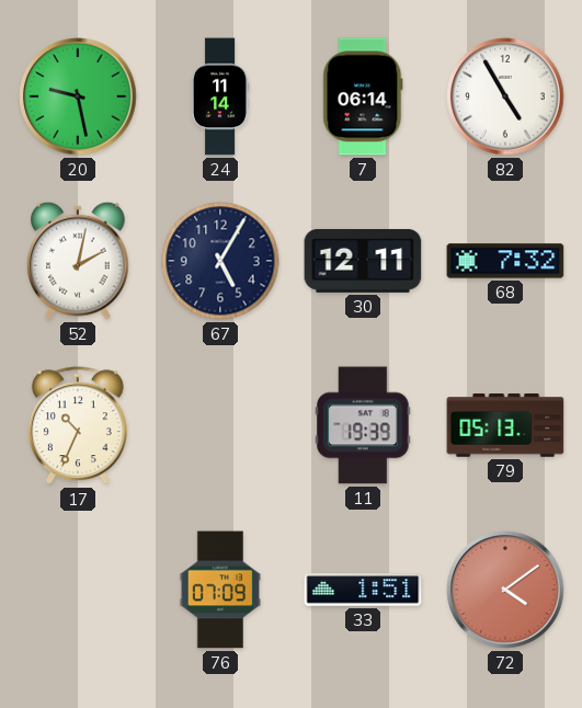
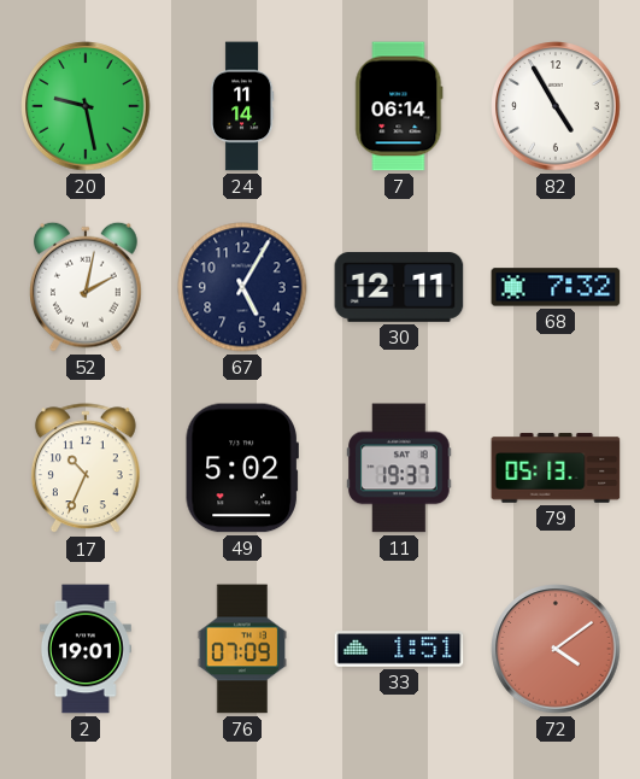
49: none -> 5:02 (242, 468)
11: 19:39 -> 19:37 (399, 468)
2: none -> 19:01 (86, 649)
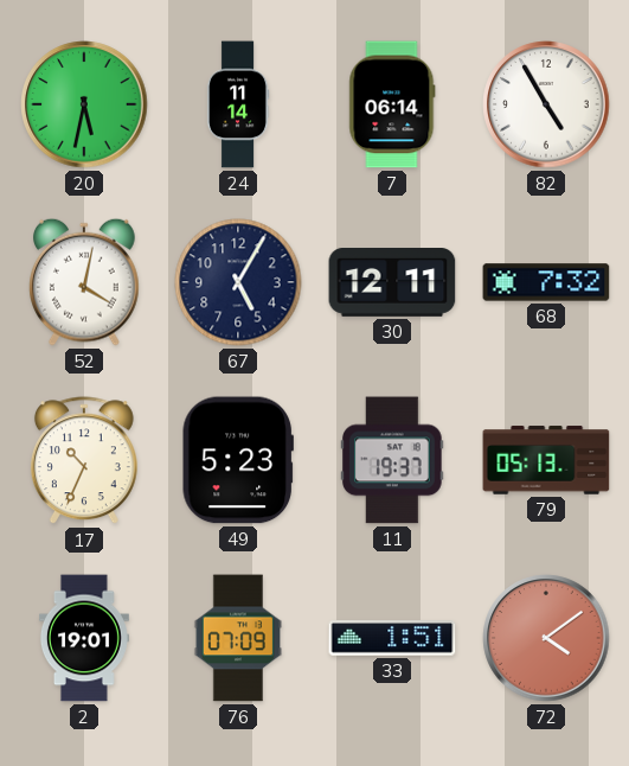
20: 9:28 -> 5:32 (84, 104)
52: 2:02 -> 4:02 (85, 282)
49: 5:02 -> 5:23 (238, 460)
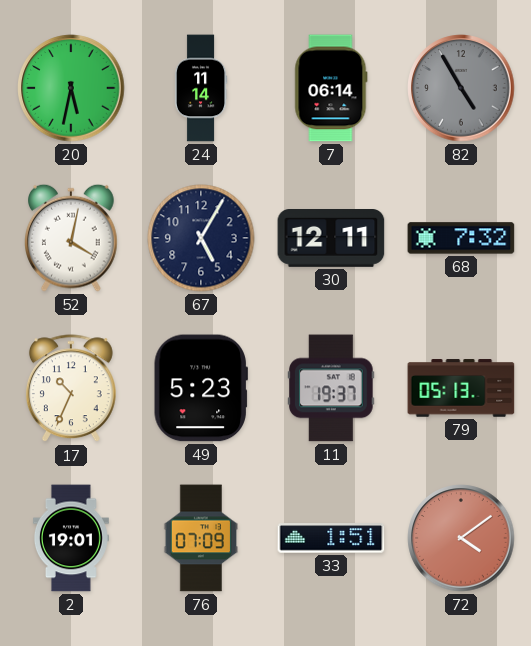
82 dial: white -> grey (461, 88)
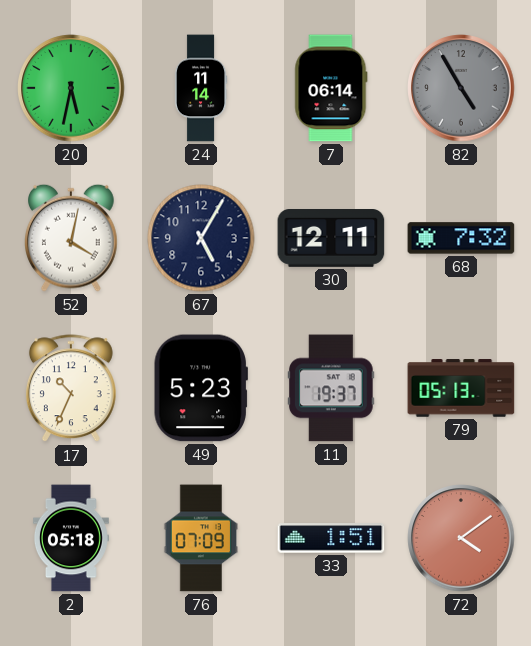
2: 19:01 -> 05:18 (71, 538)
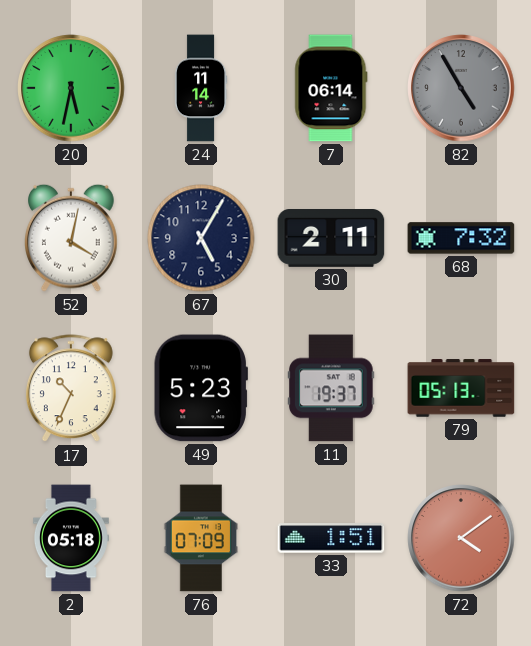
30: 12:11 -> 2:11 (331, 239)
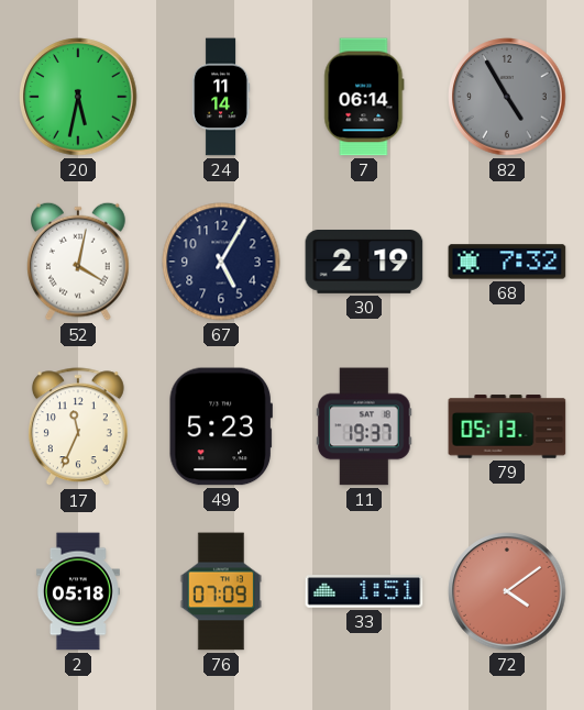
30: 2:11 -> 2:19 (364, 263)
17: 10:34 -> 11:34 (78, 428)
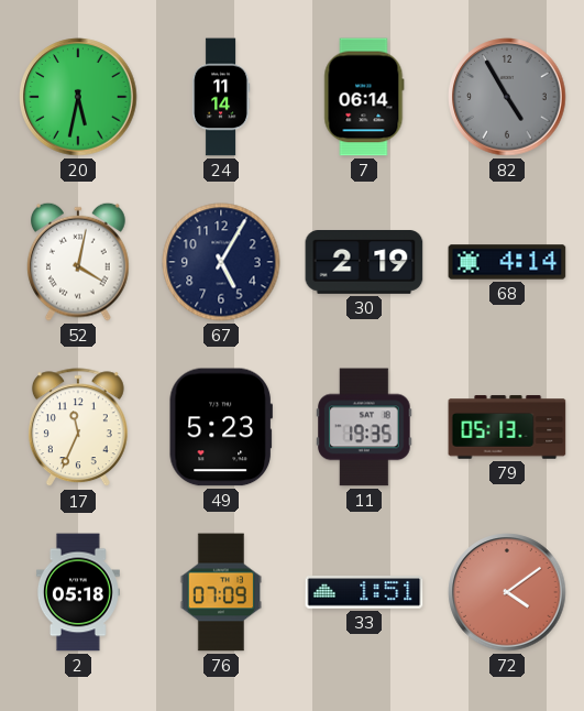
68: 7:32 -> 4:14 (507, 262)
11: 19:37 -> 19:35 (364, 427)
